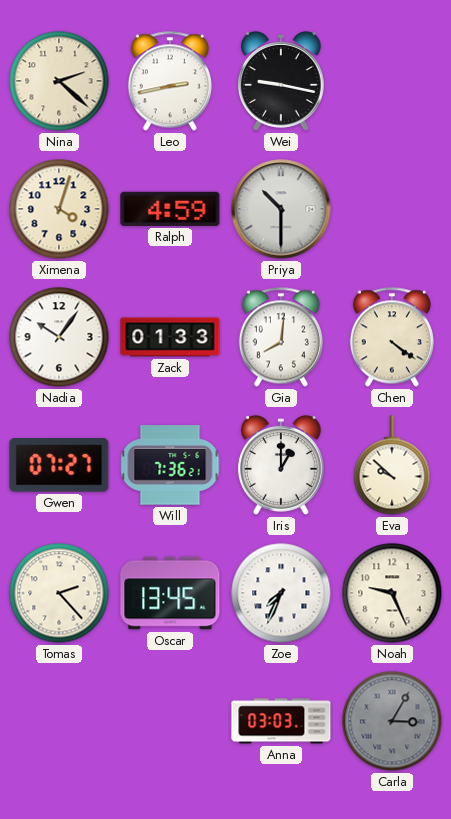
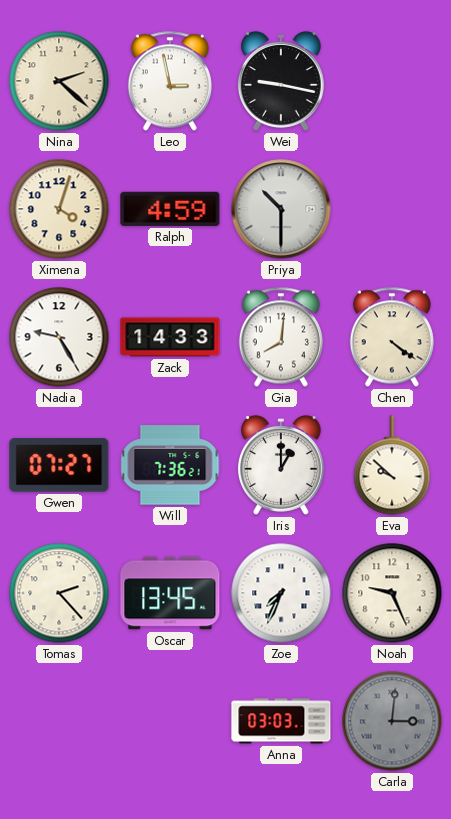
Leo: 2:43 -> 2:58 (170, 81)
Nadia: 10:06 -> 9:25 (59, 337)
Zack: 01:33 -> 14:33 (170, 337)
Carla: 3:05 -> 3:01 (392, 721)
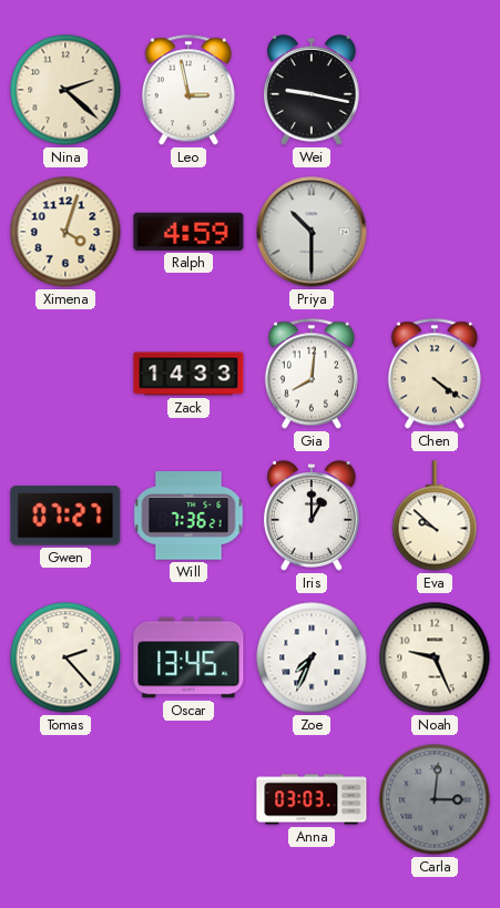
Nadia: 9:25 -> none (59, 337)
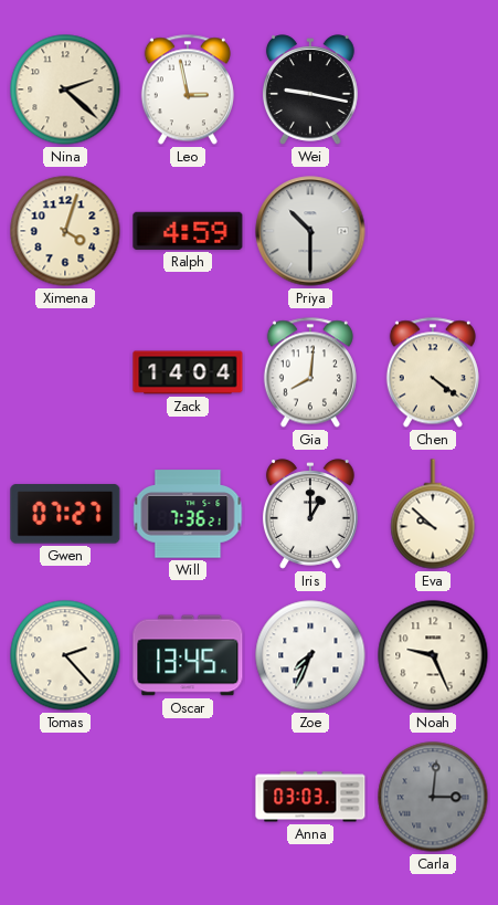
Zack: 14:33 -> 14:04 (188, 372)
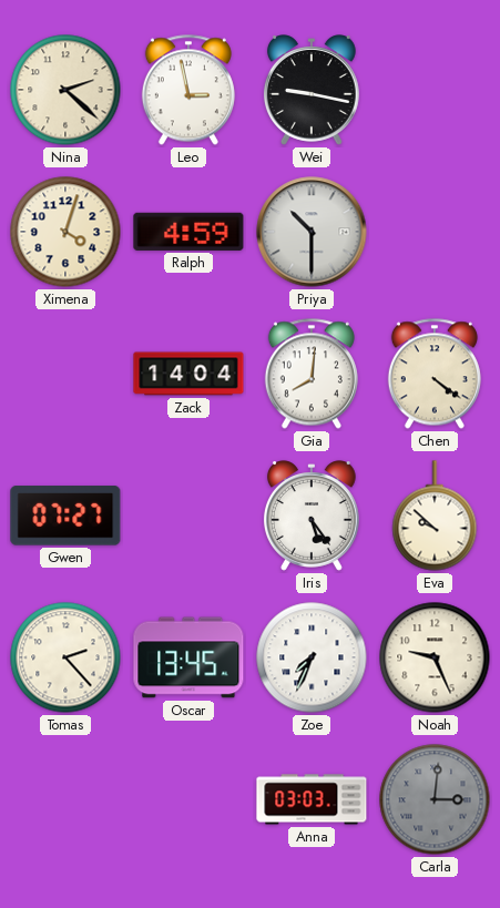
Will: 7:36 -> none (188, 514)
Iris: 1:00 -> 5:24 (312, 516)
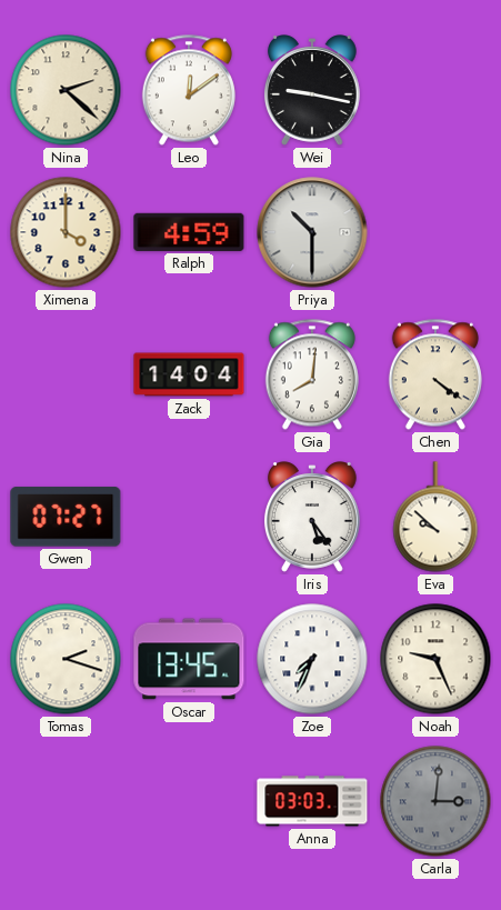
Leo: 2:58 -> 12:09 (189, 90)
Ximena: 4:03 -> 4:00 (66, 232)
Tomas: 2:23 -> 2:18 (66, 659)
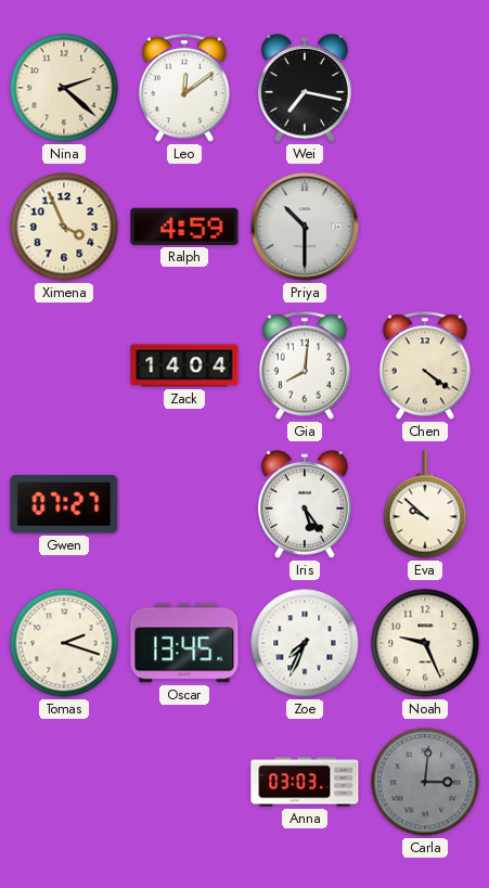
Wei: 9:17 -> 7:17 (305, 88)
Ximena: 4:00 -> 3:56 (64, 227)
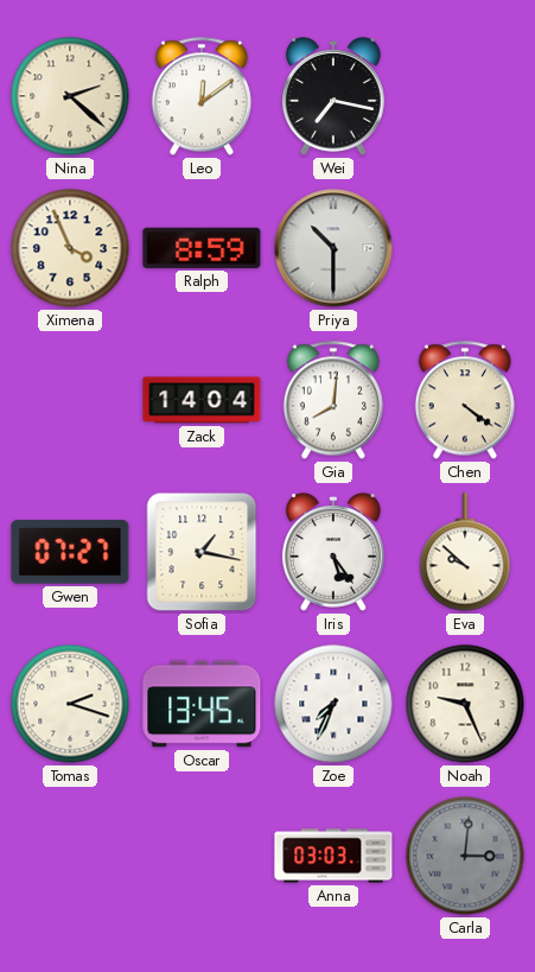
Ralph: 4:59 -> 8:59 (202, 248)
Sofia: none -> 1:17 (202, 552)
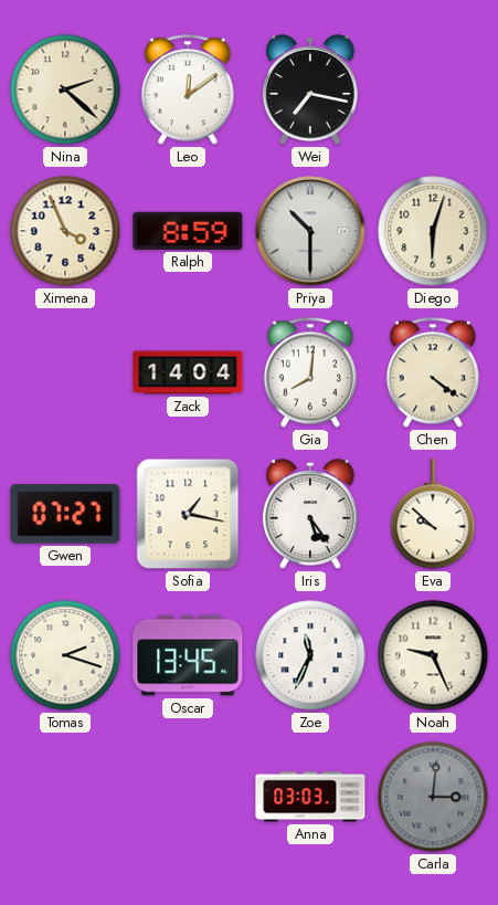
Diego: none -> 6:03 (433, 231)
Zoe: 7:34 -> 11:34 (310, 655)
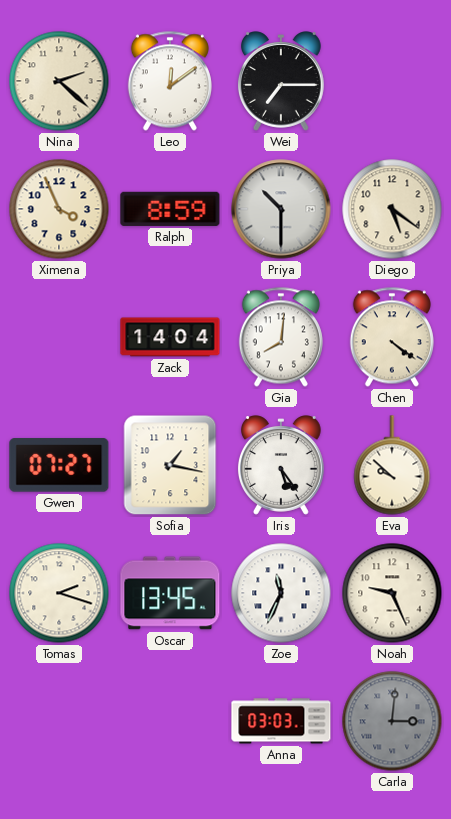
Wei: 7:17 -> 7:15 (281, 81)
Diego: 6:03 -> 5:21 (392, 209)
